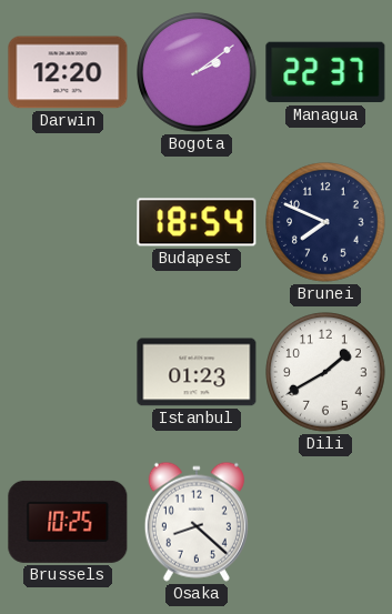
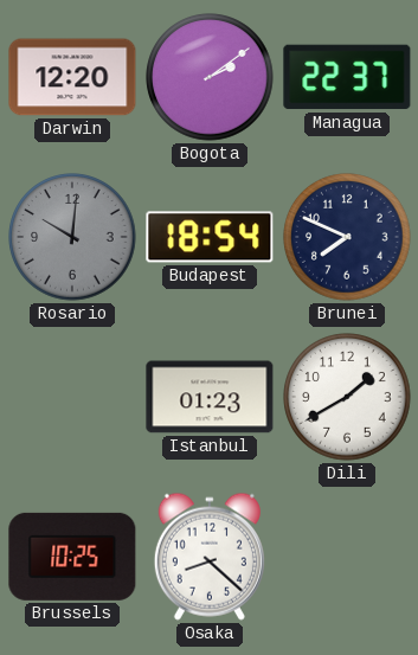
Rosario: none -> 10:01 (72, 237)
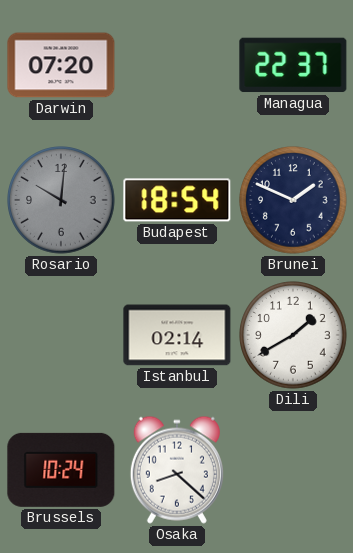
Darwin: 12:20 -> 07:20 (61, 65)
Bogota: 2:09 -> none (210, 77)
Brunei: 7:49 -> 1:49 (293, 200)
Istanbul: 01:23 -> 02:14 (177, 335)
Brussels: 10:25 -> 10:24 (61, 470)
